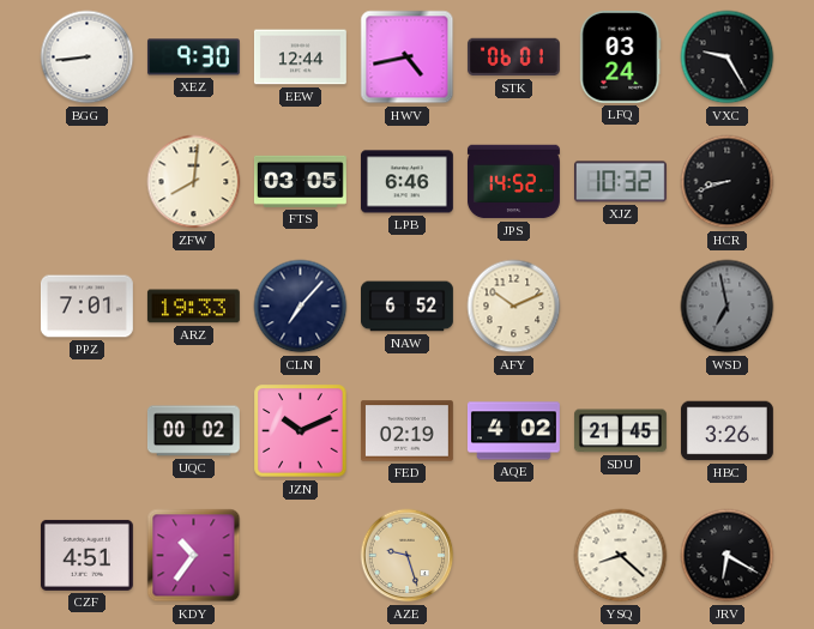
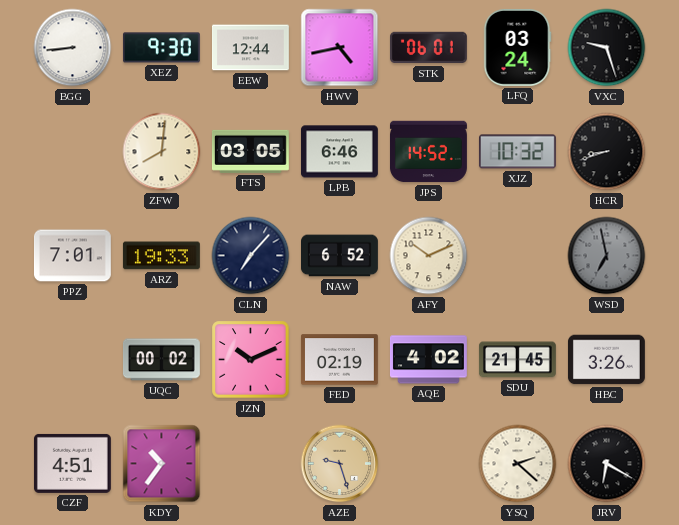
VXC: 9:25 -> 9:27 (607, 48)
YSQ: 8:22 -> 2:22 (518, 464)
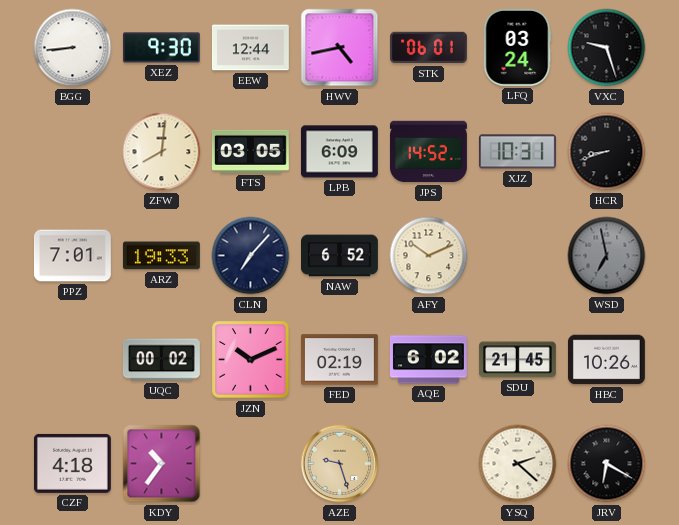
LPB: 6:46 -> 6:09 (339, 152)
XJZ: 10:32 -> 10:31 (517, 152)
AQE: 4:02 -> 6:02 (428, 360)
HBC: 3:26 -> 10:26 (606, 360)
CZF: 4:51 -> 4:18 (72, 463)
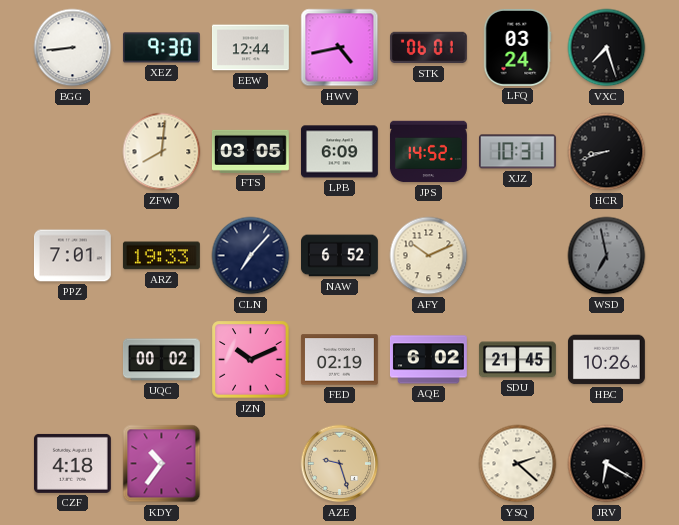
VXC: 9:27 -> 7:27 (607, 48)
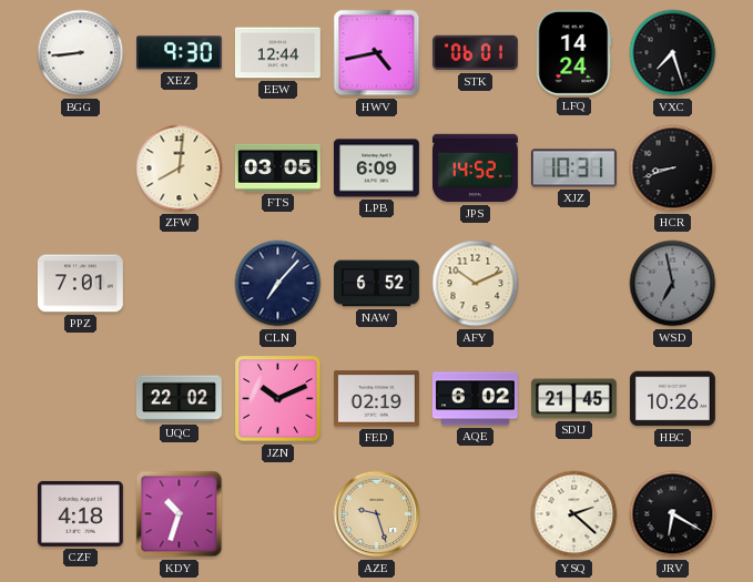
LFQ: 03:24 -> 14:24 (574, 52)
ARZ: 19:33 -> none (161, 256)
UQC: 00:02 -> 22:02 (179, 399)
KDY: 10:36 -> 10:33 (180, 514)
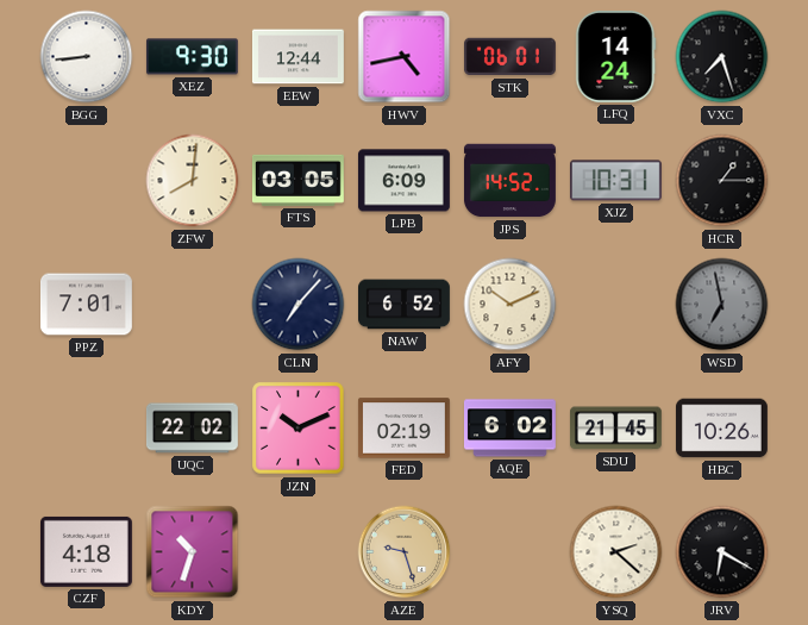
HCR: 8:42 -> 1:15 (722, 181)
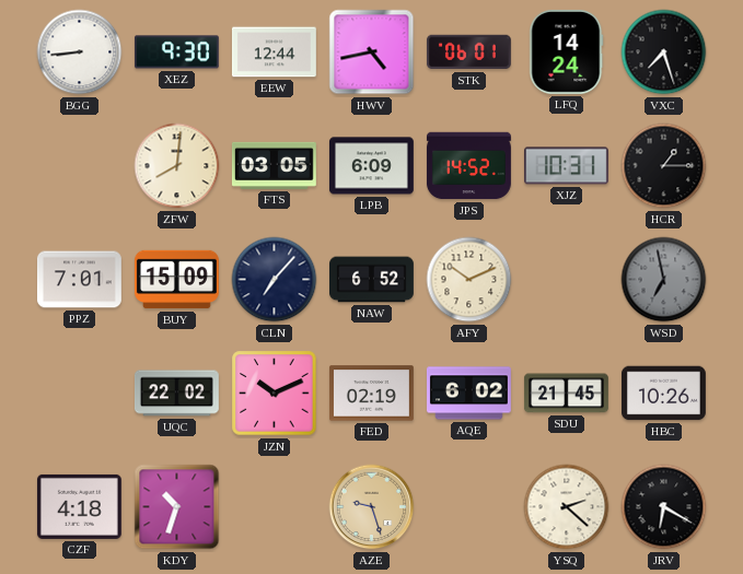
BUY: none -> 15:09 (176, 280)
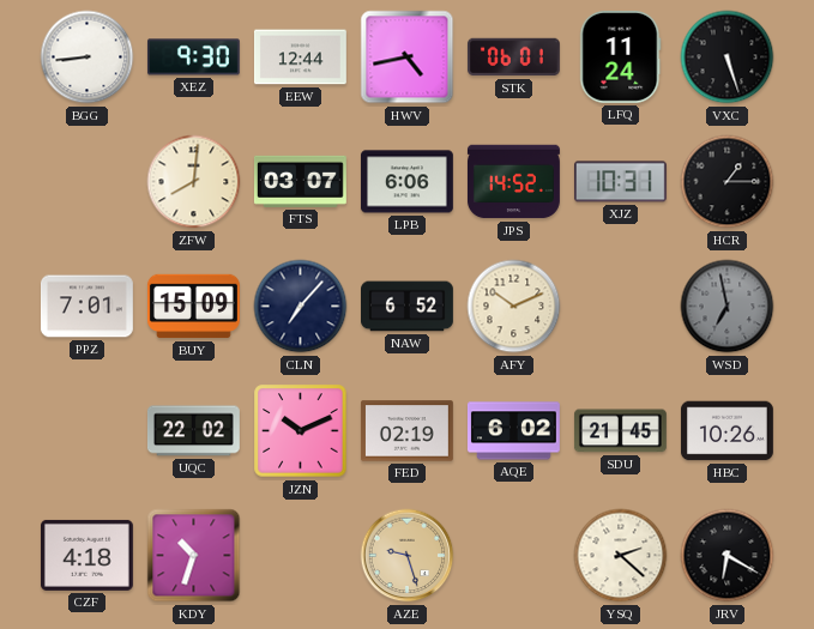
LFQ: 14:24 -> 11:24 (621, 56)
VXC: 7:27 -> 5:27 (728, 58)
FTS: 03:05 -> 03:07 (300, 181)
LPB: 6:09 -> 6:06 (406, 182)
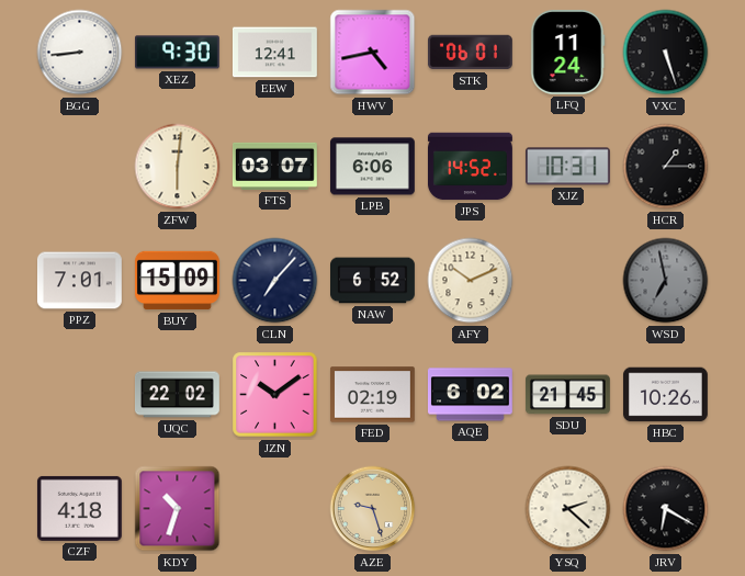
EEW: 12:44 -> 12:41 (274, 53)
ZFW: 8:01 -> 6:01 (178, 167)
JZN: 10:11 -> 10:09 (275, 395)
